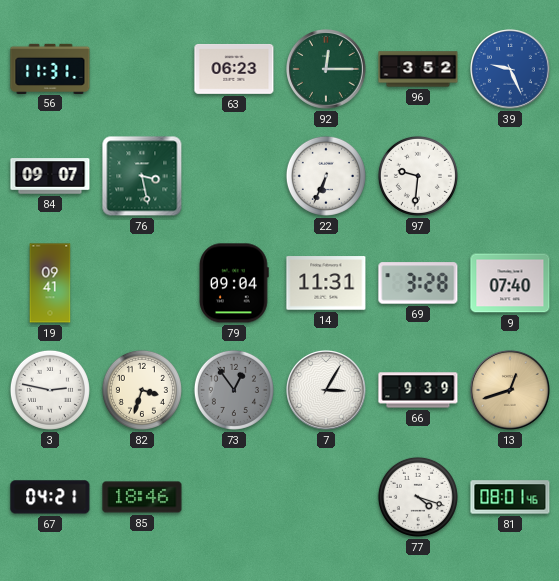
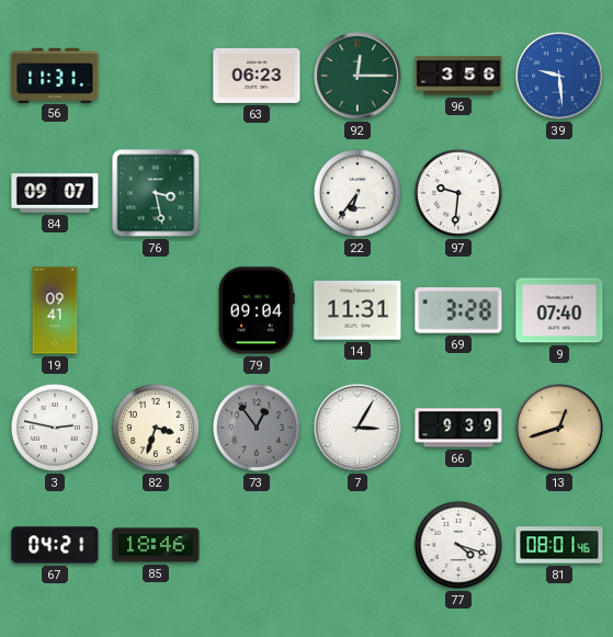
96: 3:52 -> 3:56 (458, 76)
39: 9:26 -> 9:29 (560, 77)
22: 6:34 -> 6:36 (357, 193)
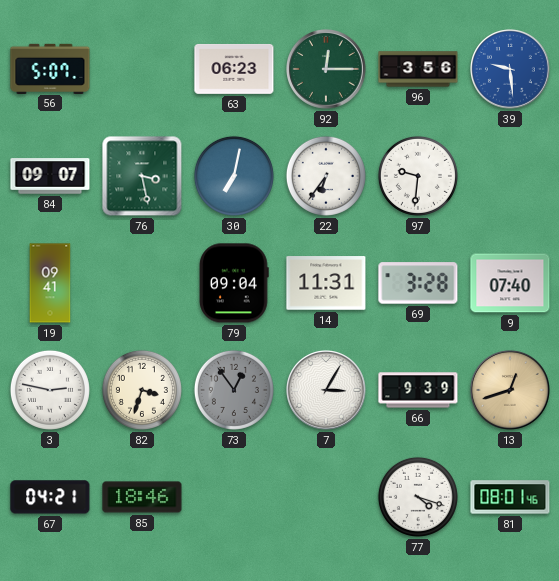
56: 11:31 -> 5:07 (50, 68)
30: none -> 7:02 (234, 176)
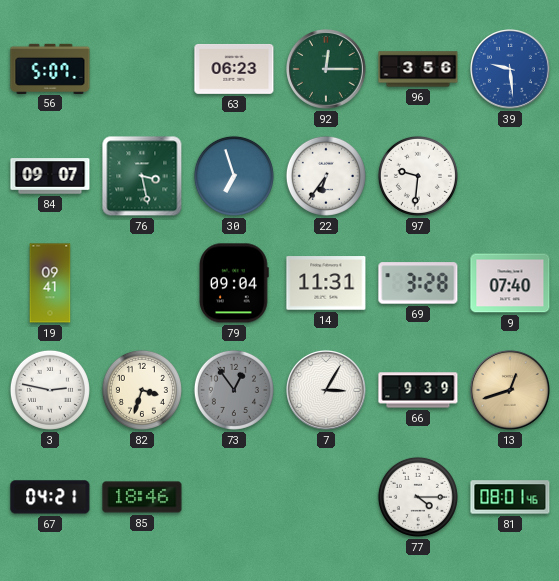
30: 7:02 -> 6:57 (234, 176)
77: 4:18 -> 4:15 (418, 497)
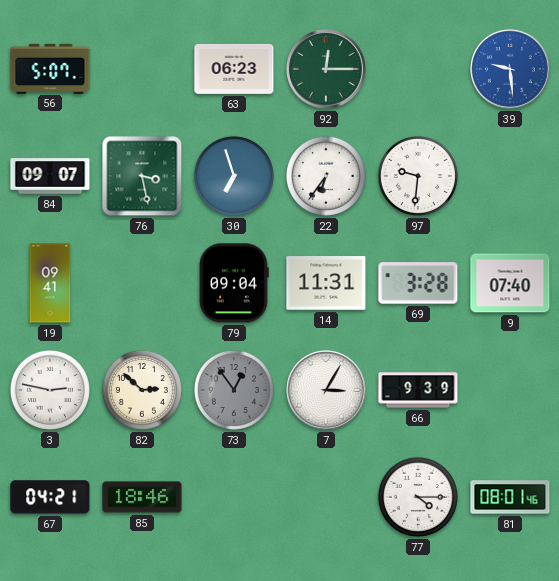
96: 3:56 -> none (418, 69)
82: 3:33 -> 2:52 (142, 390)
13: 12:42 -> none (511, 391)
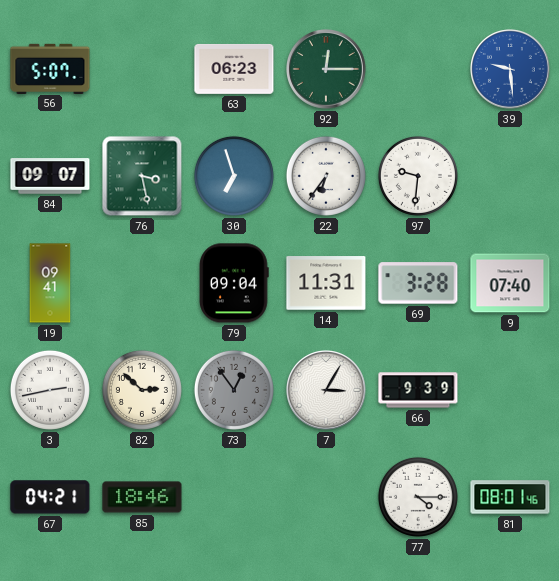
3: 2:47 -> 2:43 (50, 390)
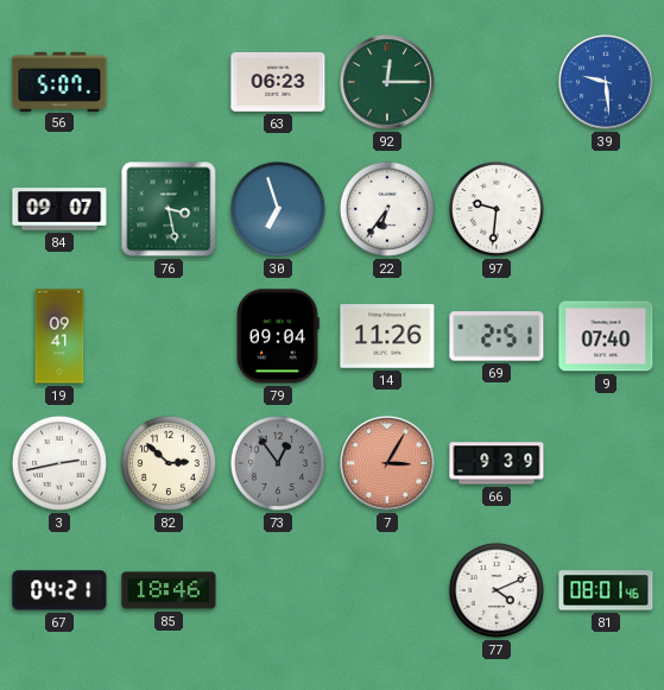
14: 11:31 -> 11:26 (387, 336)
69: 3:28 -> 2:51 (497, 336)
7 dial: white -> salmon (388, 464)
77: 4:15 -> 4:11 (497, 590)
